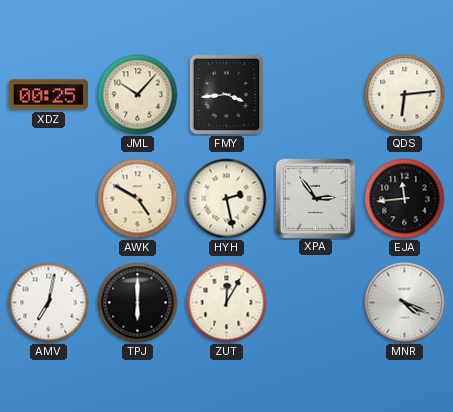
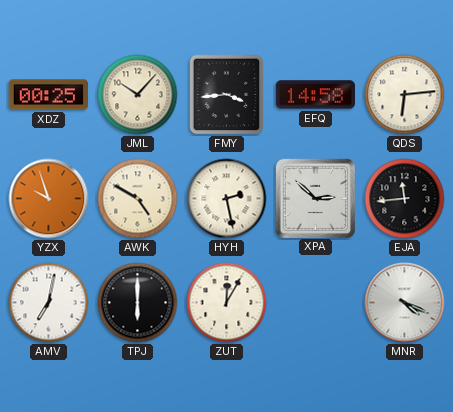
EFQ: none -> 14:58 (315, 95)
YZX: none -> 9:57 (49, 199)
XPA: 2:54 -> 2:52 (315, 198)
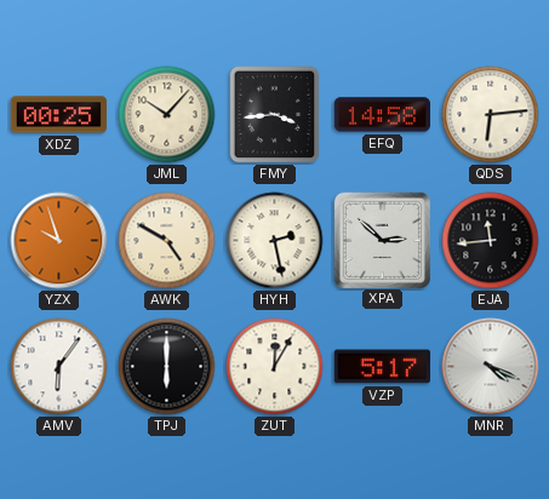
AMV: 7:02 -> 6:06 (59, 367)
VZP: none -> 5:17 (382, 367)
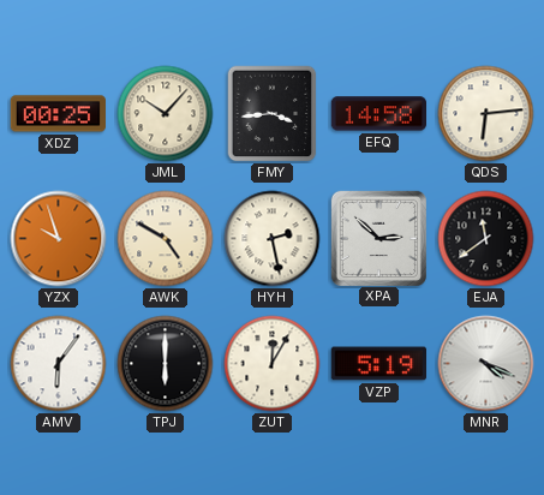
EJA: 11:44 -> 11:39 (486, 239)
VZP: 5:17 -> 5:19 (378, 364)
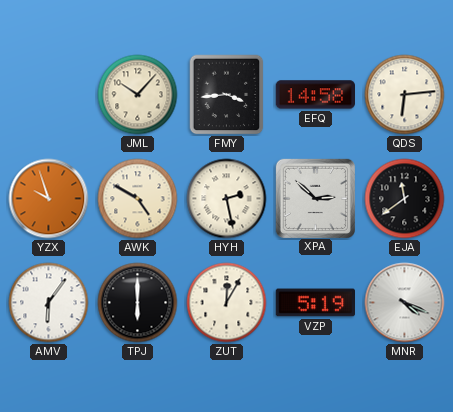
XDZ: 00:25 -> none (58, 114)
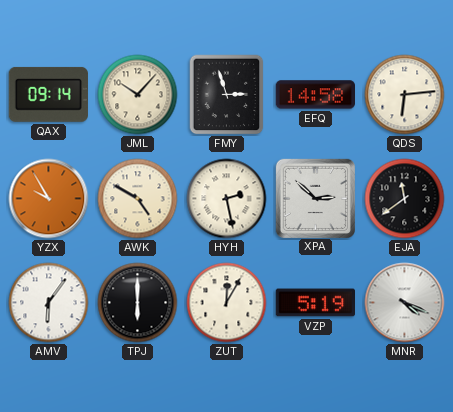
QAX: none -> 09:14 (48, 94)
FMY: 3:44 -> 2:57 (227, 95)
YZX: 9:57 -> 9:55 (49, 199)
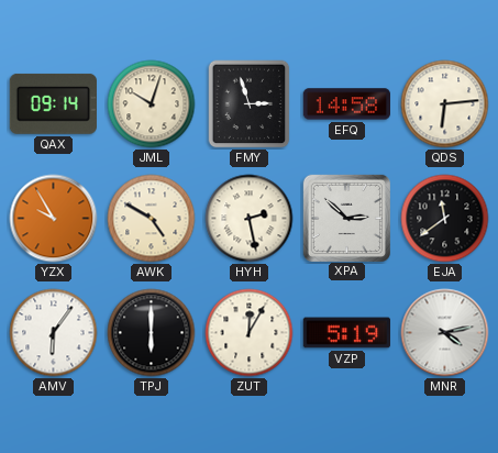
JML: 10:07 -> 10:03 (152, 104)
MNR: 4:19 -> 4:13 (445, 333)
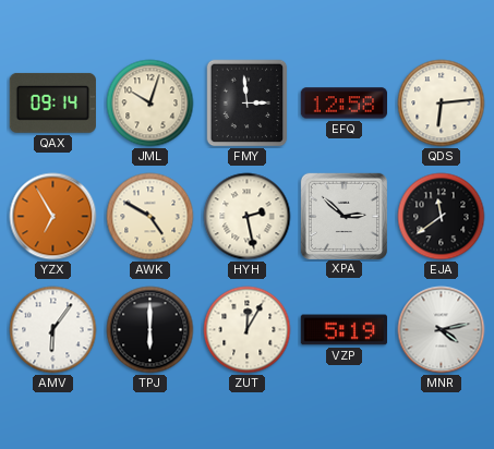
FMY: 2:57 -> 2:59 (248, 104)
EFQ: 14:58 -> 12:58 (344, 104)
YZX: 9:55 -> 6:55 (53, 217)
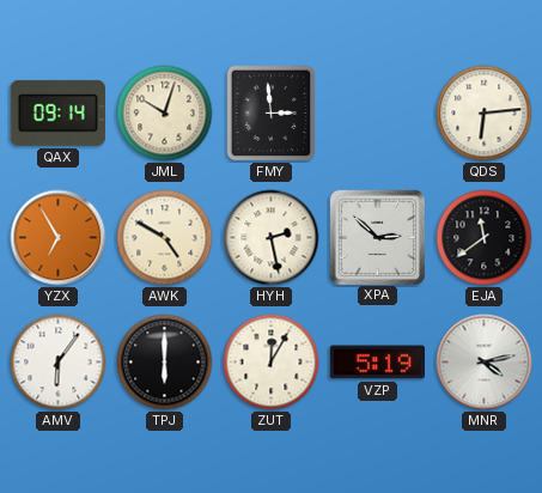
EFQ: 12:58 -> none (344, 104)
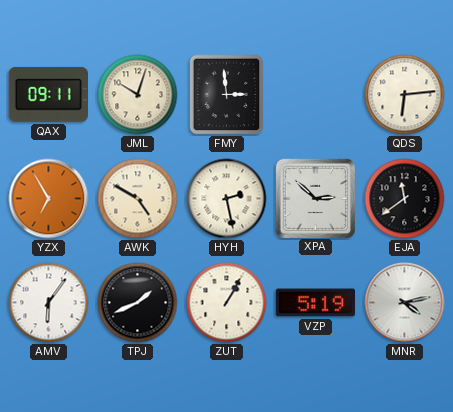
QAX: 09:14 -> 09:11 (48, 94)
TPJ: 6:00 -> 1:41 (138, 303)
ZUT: 12:05 -> 1:05 (227, 303)
